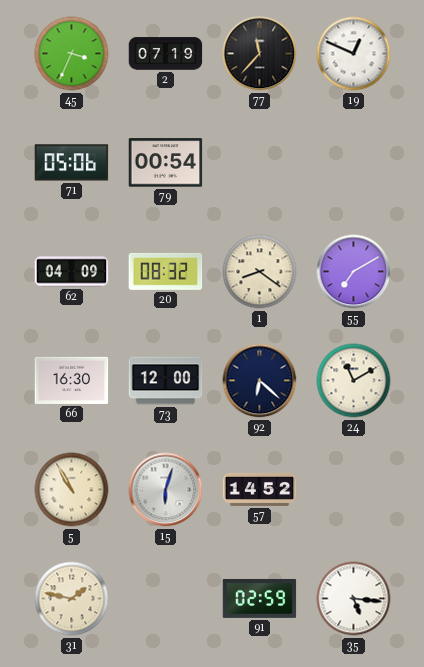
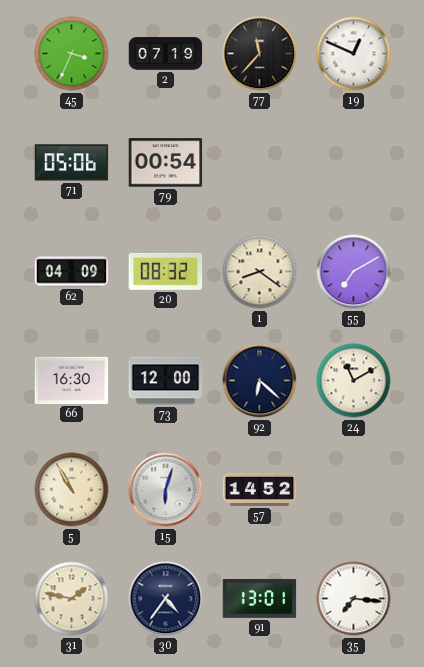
30: none -> 4:36 (166, 599)
91: 02:59 -> 13:01 (260, 598)
35: 5:16 -> 7:16 (354, 599)
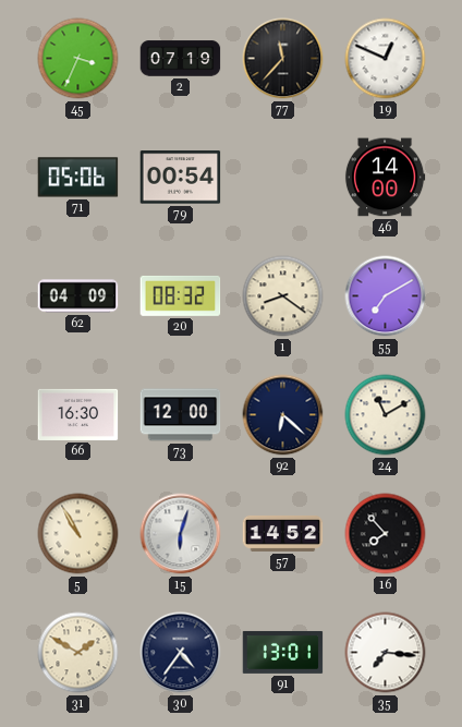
46: none -> 14:00 (385, 178)
16: none -> 7:53 (386, 534)
31: 1:47 -> 1:50 (78, 653)
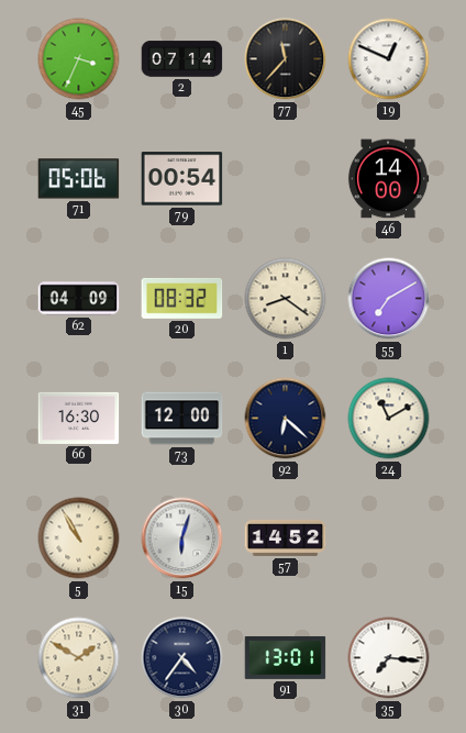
2: 07:19 -> 07:14 (182, 59)
16: 7:53 -> none (386, 534)
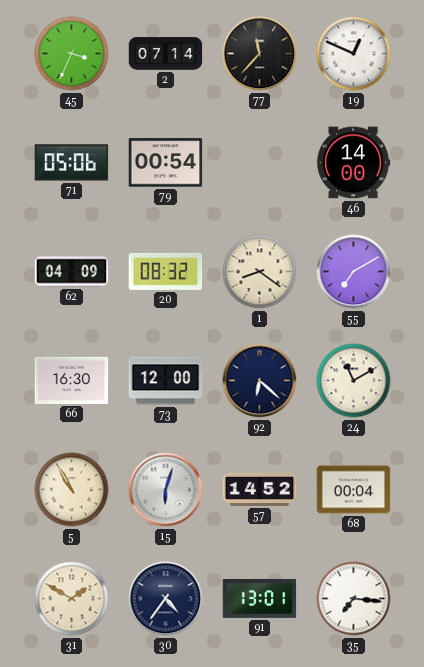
68: none -> 00:04 (354, 490)
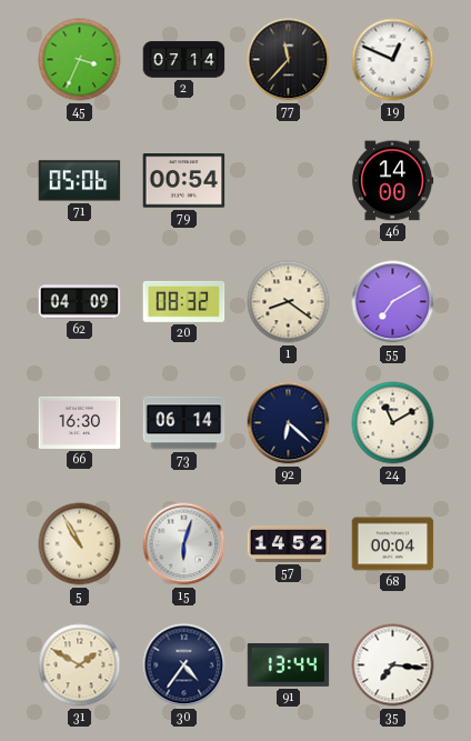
73: 12:00 -> 06:14 (184, 423)
91: 13:01 -> 13:44 (289, 664)
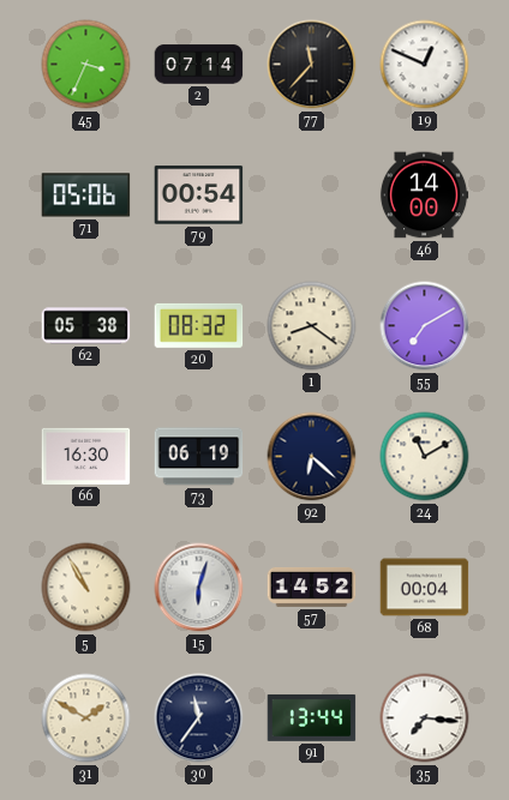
62: 04:09 -> 05:38 (86, 326)
73: 06:14 -> 06:19 (199, 457)
30: 4:36 -> 11:36 (199, 718)
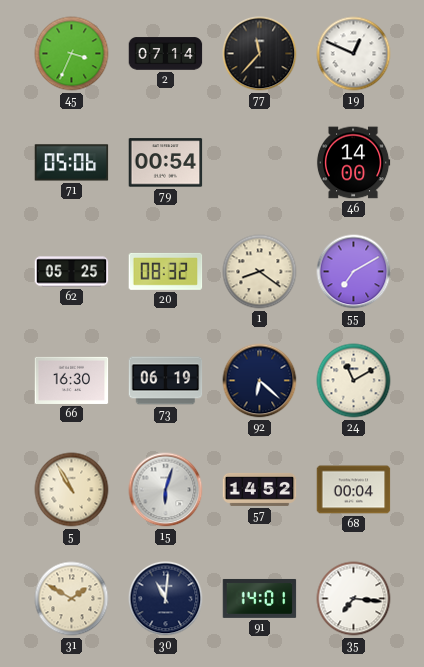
62: 05:38 -> 05:25 (72, 272)
30: 11:36 -> 11:01 (166, 599)
91: 13:44 -> 14:01 (260, 598)
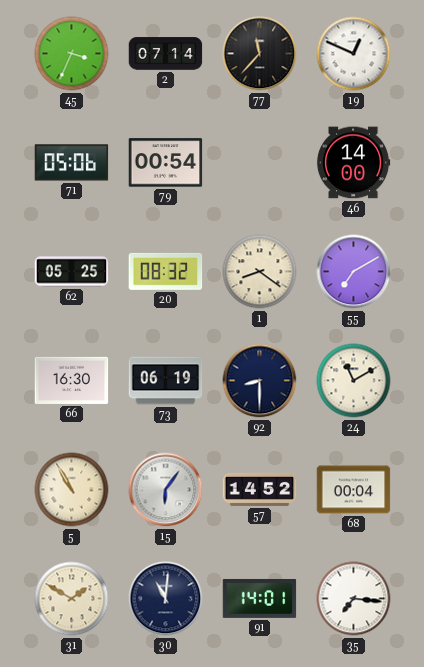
92: 6:22 -> 8:30 (260, 381)
15: 6:03 -> 6:06 (166, 490)
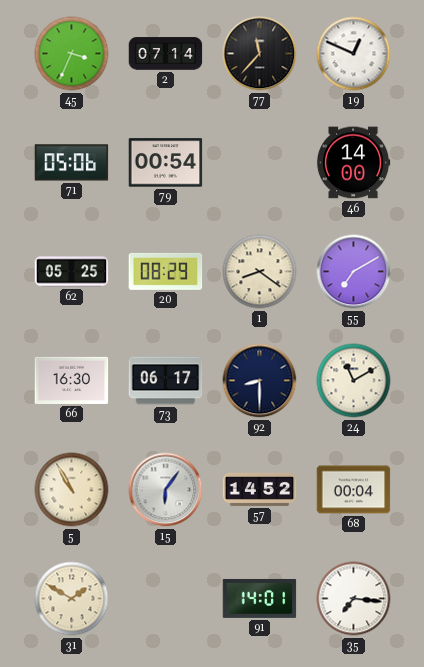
20: 08:32 -> 08:29 (166, 271)
73: 06:19 -> 06:17 (166, 381)
30: 11:01 -> none (166, 599)
